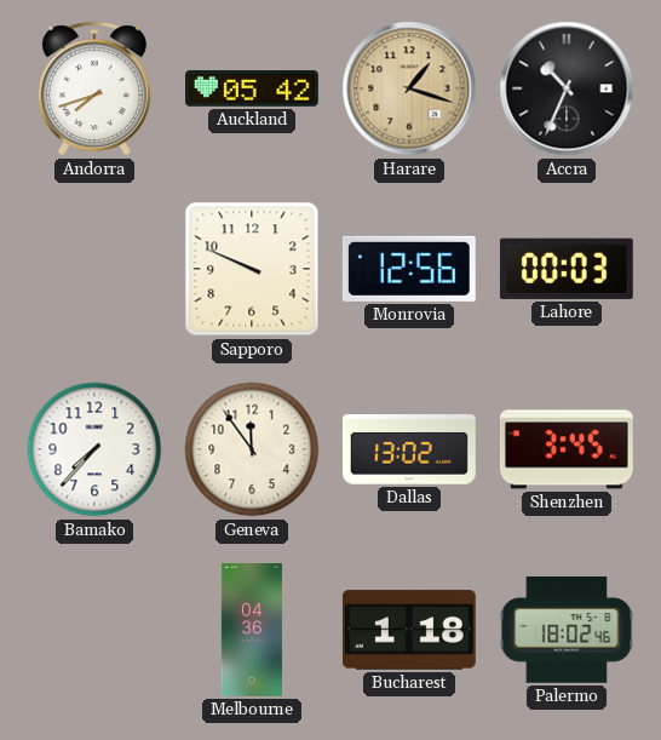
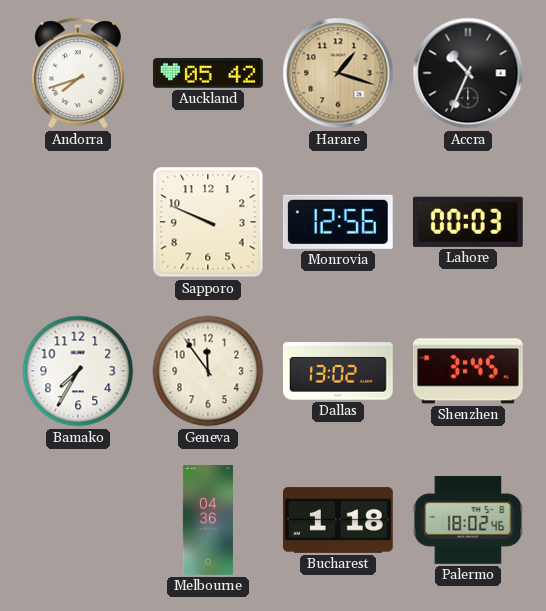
Bamako: 7:37 -> 7:35 (78, 371)
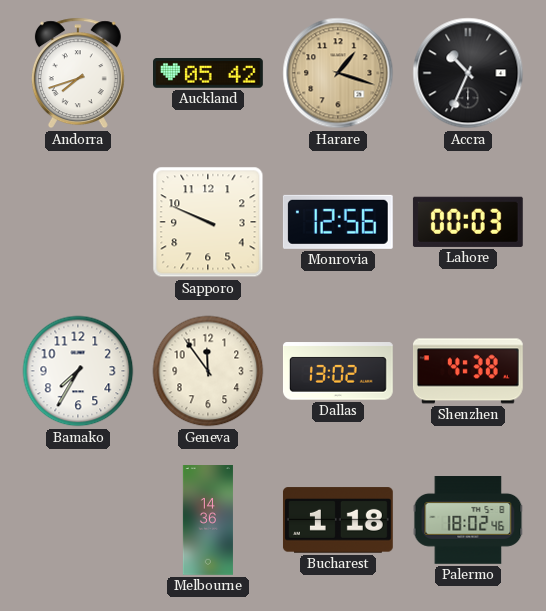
Shenzhen: 3:45 -> 4:38 (468, 371)
Melbourne: 04:36 -> 14:36 (208, 521)
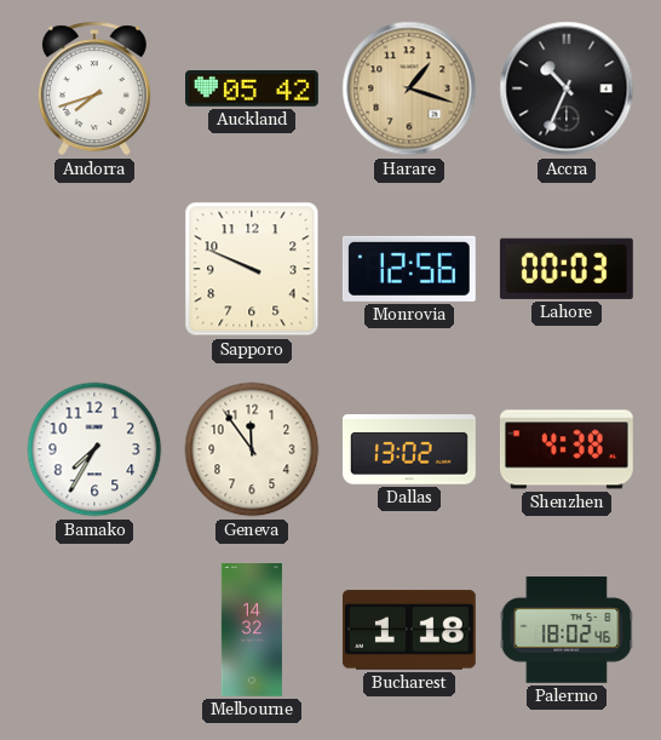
Melbourne: 14:36 -> 14:32 (252, 631)
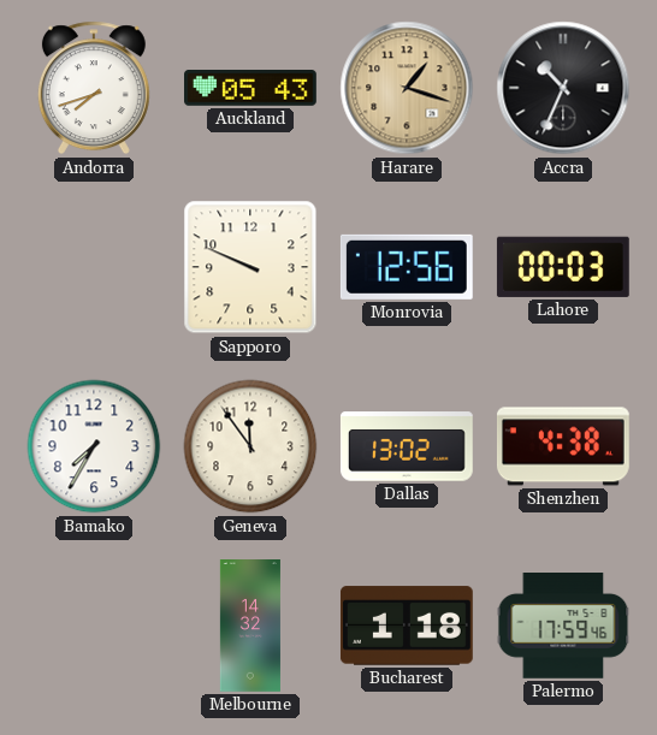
Auckland: 05:42 -> 05:43 (251, 88)
Palermo: 18:02 -> 17:59 (563, 627)
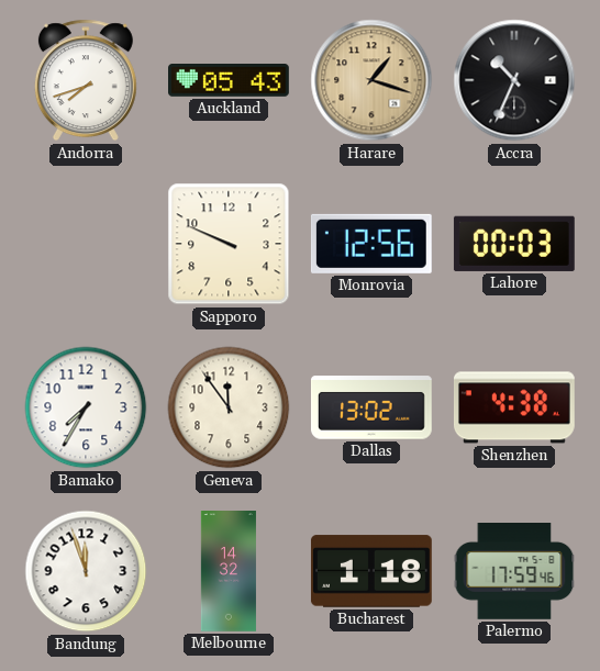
Bandung: none -> 11:57 (86, 571)
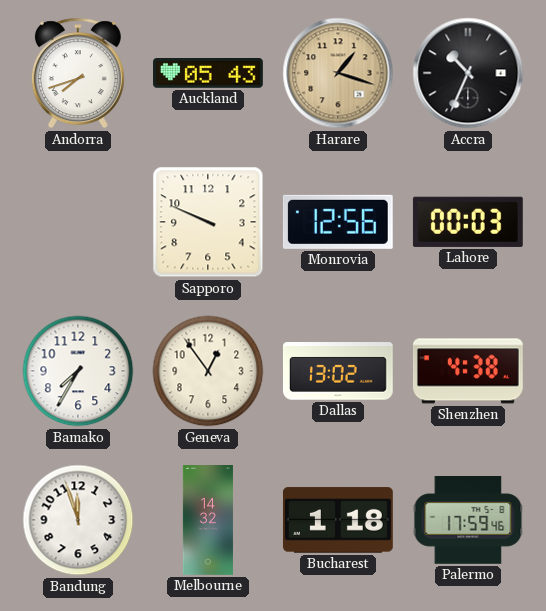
Geneva: 11:54 -> 12:54 (208, 371)
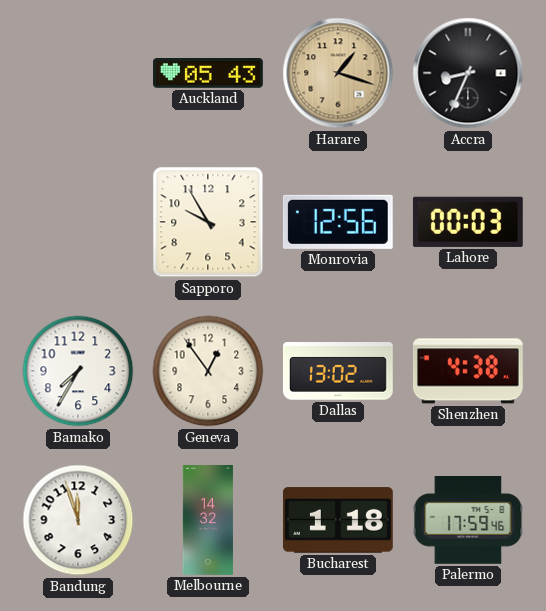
Andorra: 7:42 -> none (78, 73)
Accra: 10:34 -> 8:34 (468, 73)
Sapporo: 9:49 -> 9:55 (208, 222)
